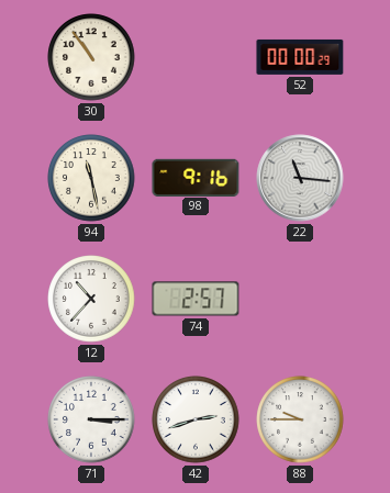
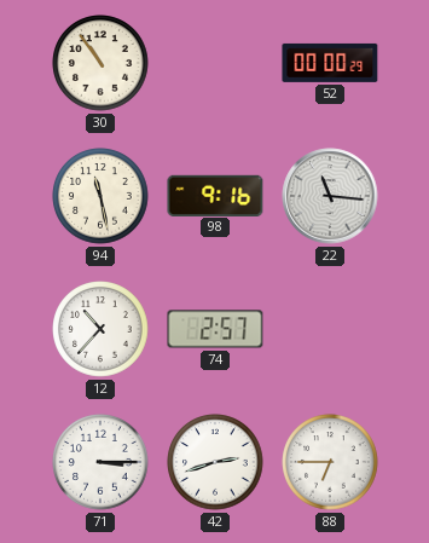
88: 9:45 -> 6:45 (330, 462)
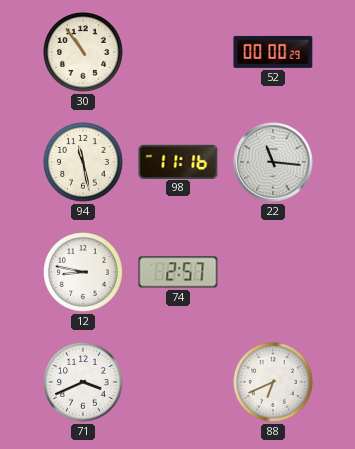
98: 9:16 -> 11:16 (178, 161)
12: 10:37 -> 8:47 (83, 272)
71: 3:15 -> 3:41 (83, 382)
42: 2:42 -> none (215, 462)
88: 6:45 -> 6:41 (273, 382)
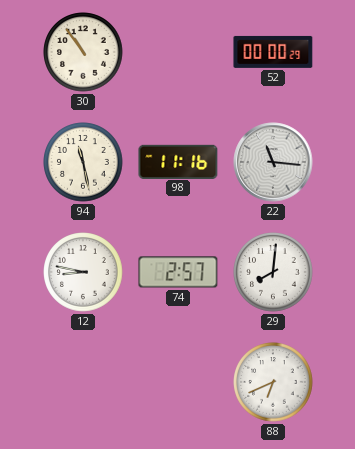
29: none -> 8:01 (273, 272)
71: 3:41 -> none (83, 382)
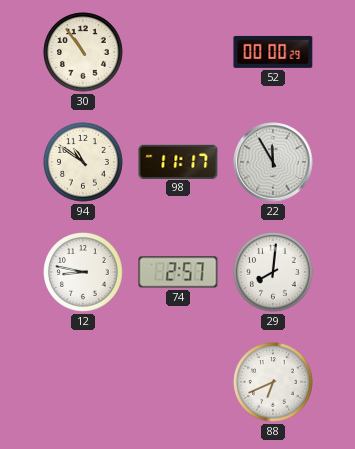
94: 11:28 -> 10:51 (83, 162)
98: 11:16 -> 11:17 (178, 161)
22: 11:16 -> 11:55 (273, 162)
